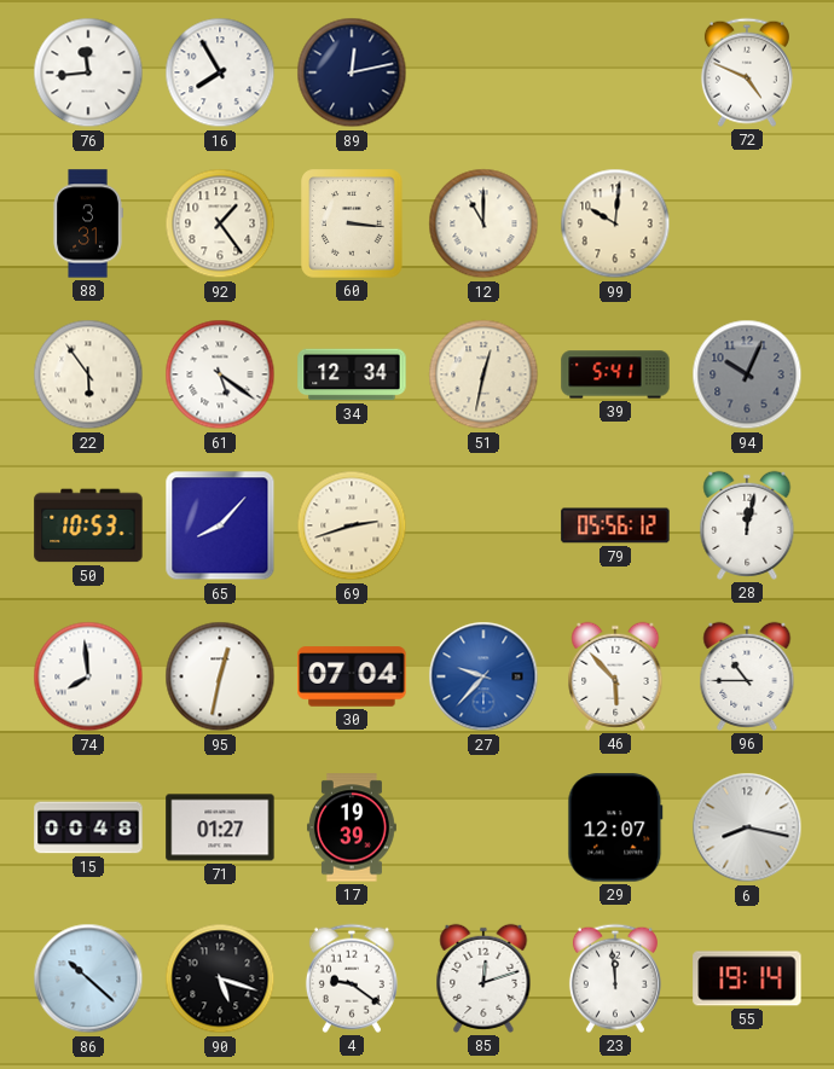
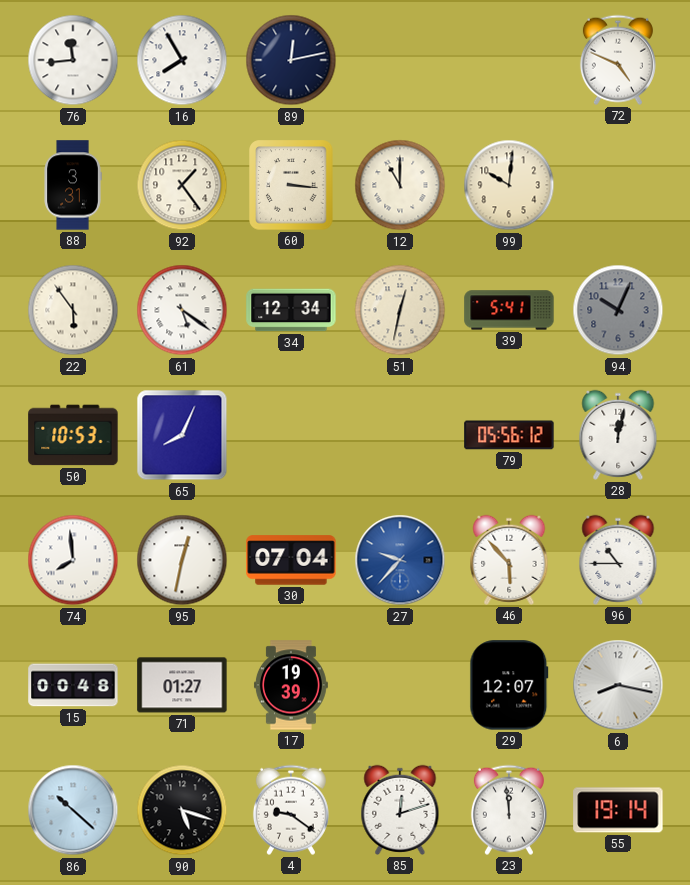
65: 8:07 -> 8:04 (182, 435)
69: 2:42 -> none (352, 525)
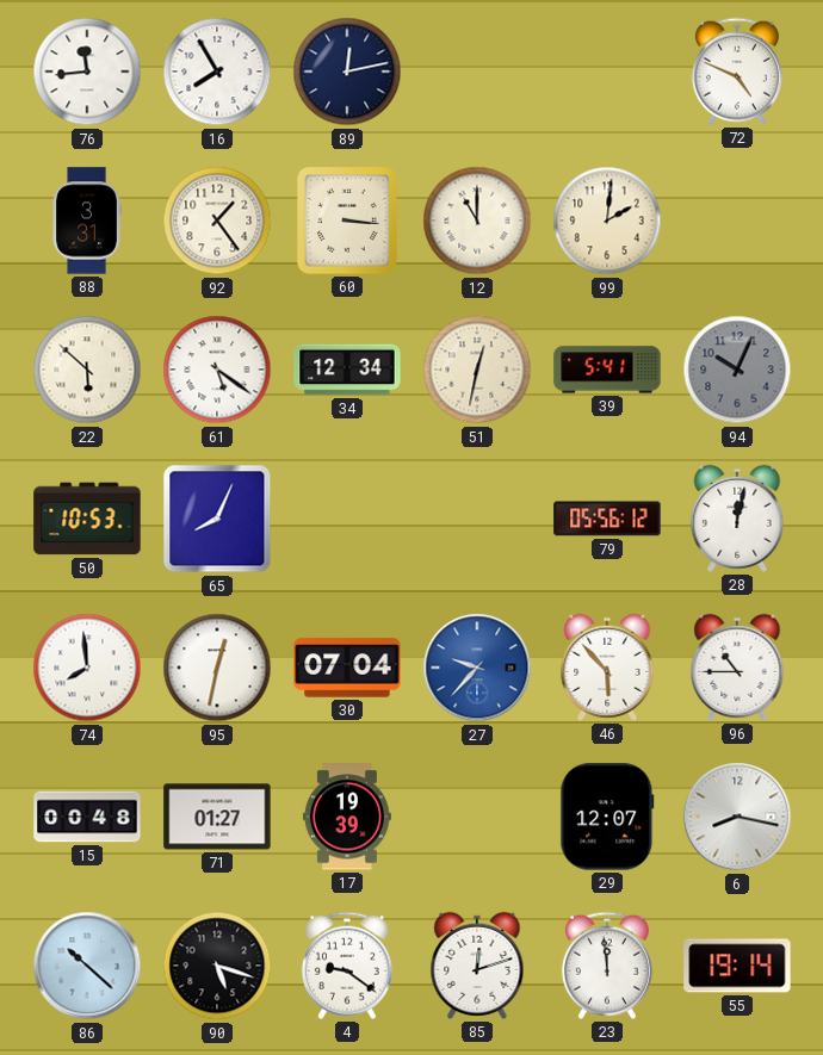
99: 10:01 -> 2:01 (607, 221)
22: 5:54 -> 5:52 (87, 370)
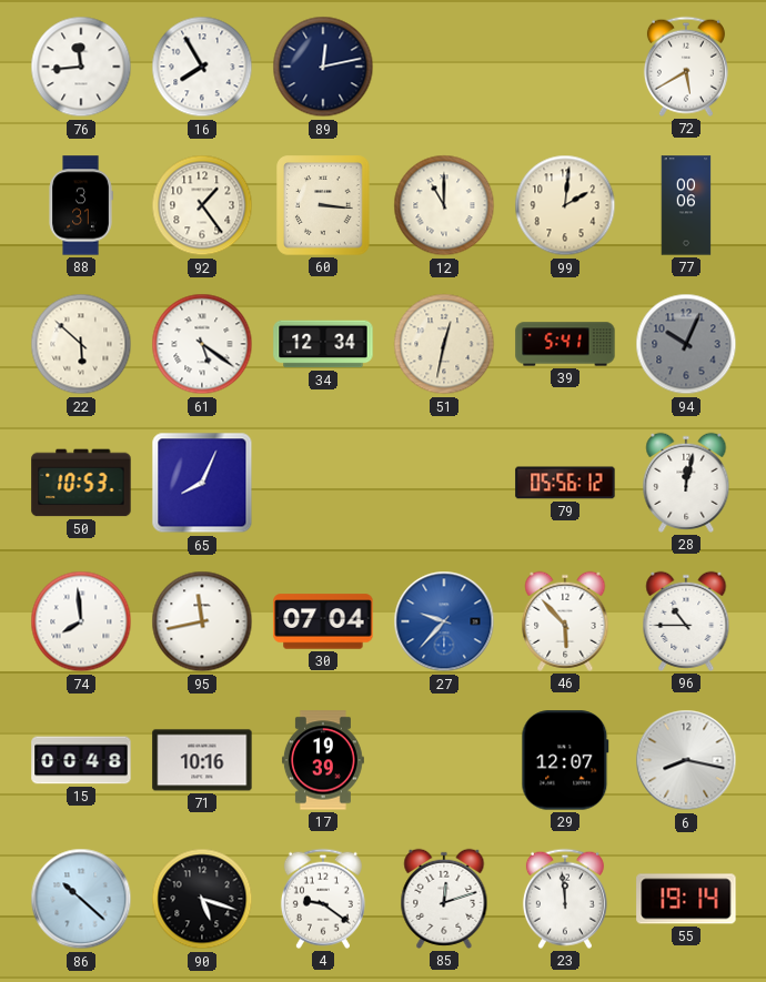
72: 4:49 -> 5:40 (686, 67)
77: none -> 00:06 (686, 205)
95: 12:32 -> 11:43 (202, 621)
71: 01:27 -> 10:16 (202, 760)
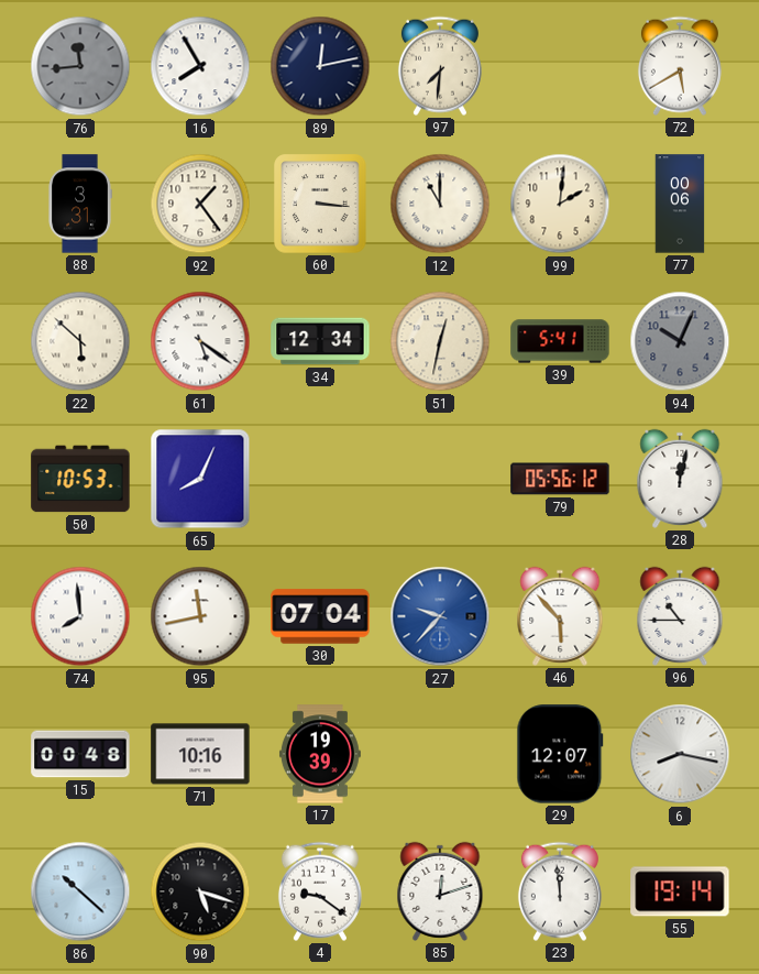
76 dial: white -> grey (80, 66)
97: none -> 7:31 (440, 66)
